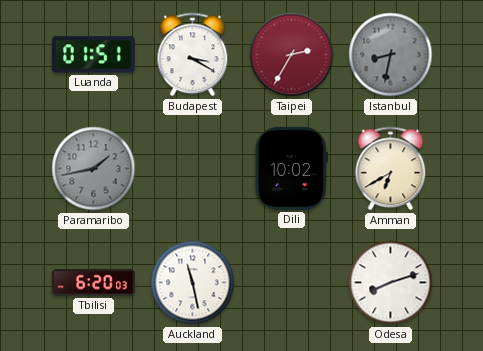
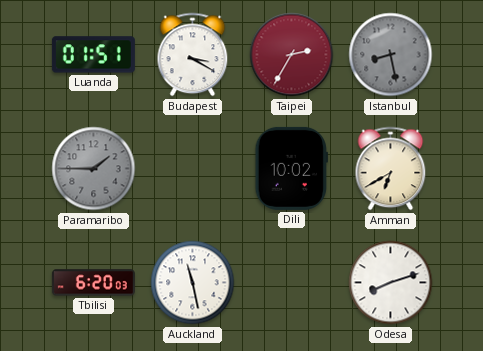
Istanbul: 8:32 -> 8:28 (391, 55)
Paramaribo: 1:43 -> 1:45 (94, 169)
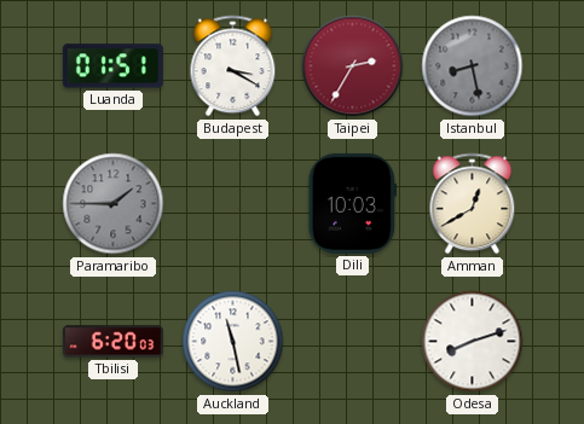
Dili: 10:02 -> 10:03 (352, 203)
Amman: 6:40 -> 12:40 (473, 204)
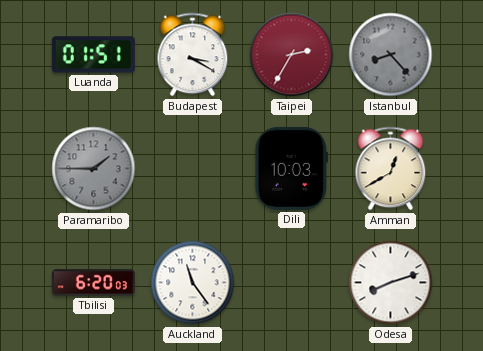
Istanbul: 8:28 -> 8:23 (391, 55)
Auckland: 11:28 -> 11:24 (193, 283)
